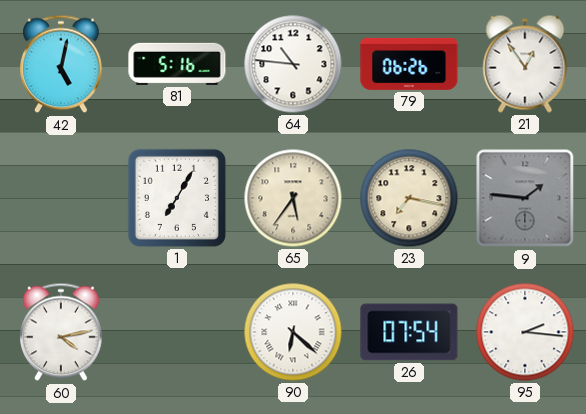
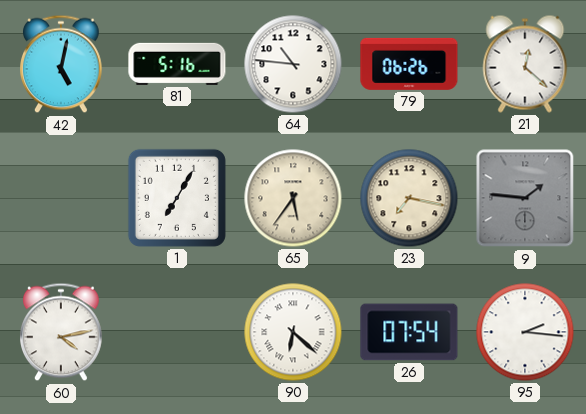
21: 12:54 -> 12:22 (525, 64)
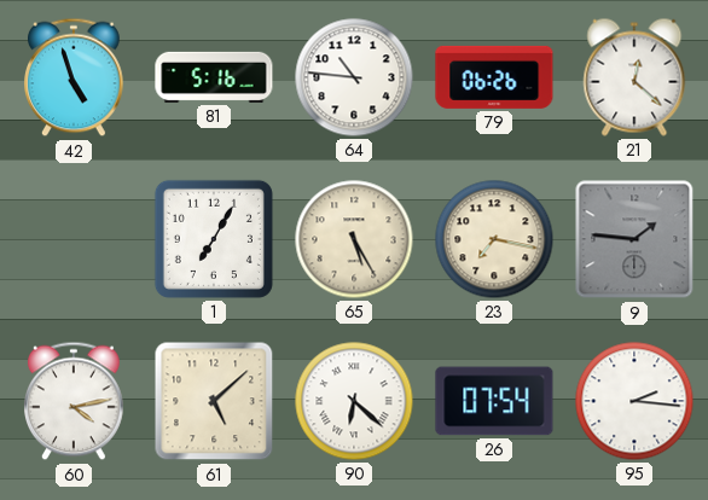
42: 5:02 -> 4:57 (75, 77)
65: 5:36 -> 5:25 (354, 239)
61: none -> 5:08 (214, 401)
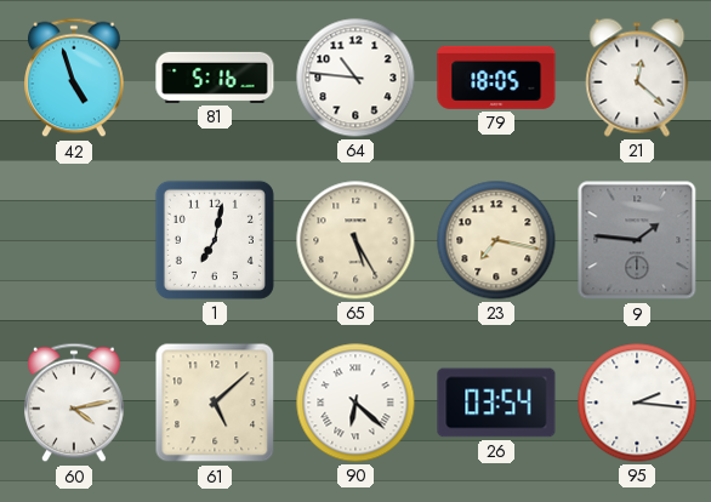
79: 06:26 -> 18:05 (496, 78)
1: 7:05 -> 7:02 (215, 240)
26: 07:54 -> 03:54 (496, 403)
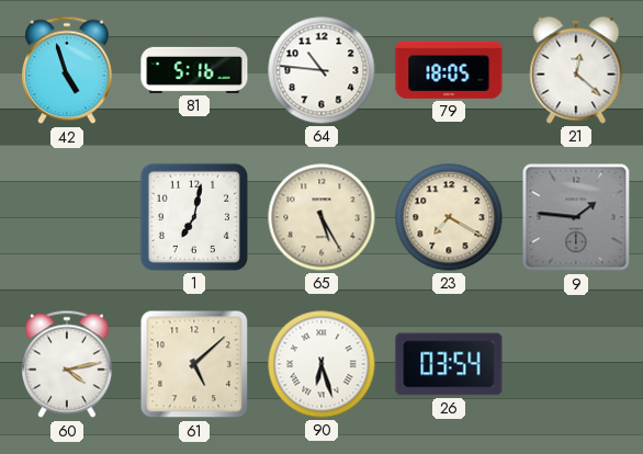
23: 7:17 -> 7:20 (449, 217)
90: 6:22 -> 6:27 (321, 364)
95: 2:16 -> none (637, 403)
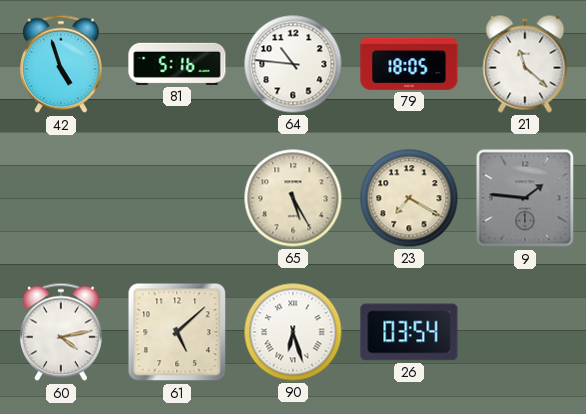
21: 12:22 -> 11:22 (525, 64)
1: 7:02 -> none (194, 217)
